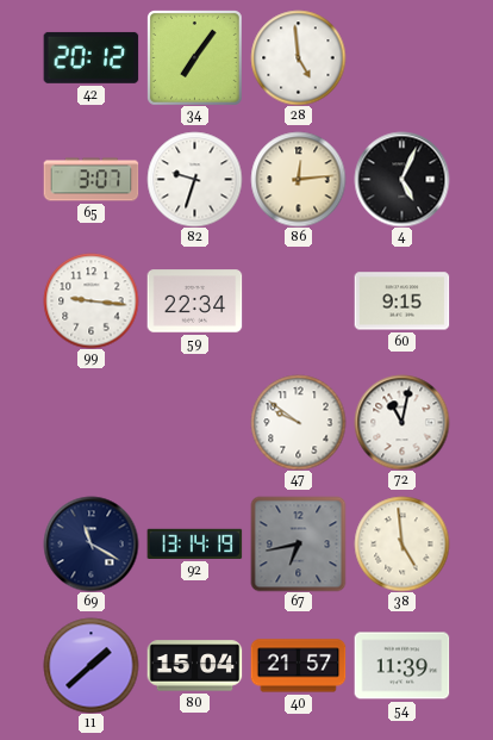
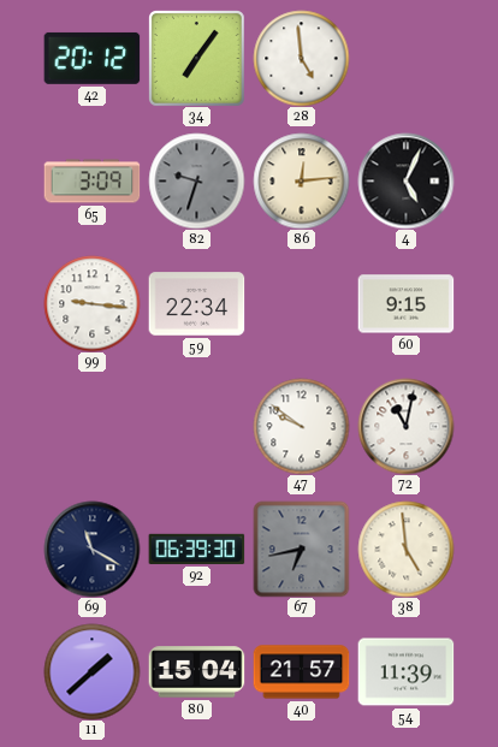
65: 3:07 -> 3:09 (91, 182)
82 dial: white -> grey (196, 180)
92: 13:14 -> 06:39 (196, 549)
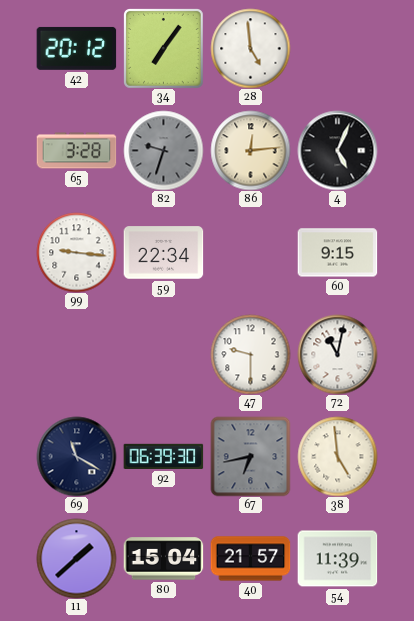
65: 3:09 -> 3:28 (76, 151)
47: 9:51 -> 9:30 (250, 354)
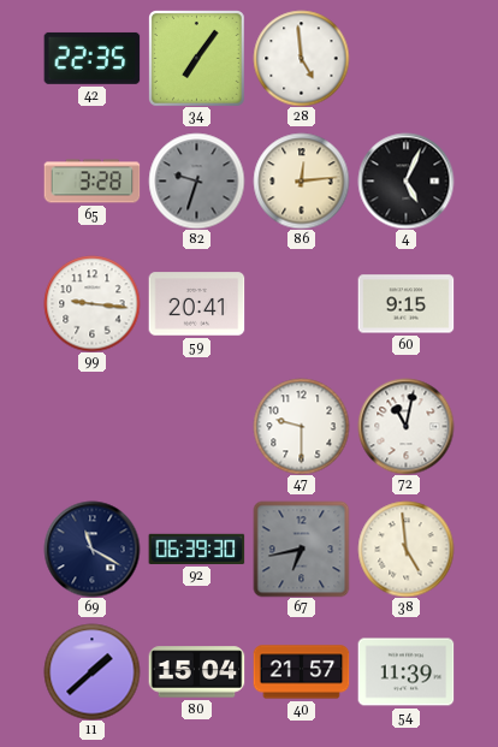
42: 20:12 -> 22:35 (91, 58)
59: 22:34 -> 20:41 (196, 304)
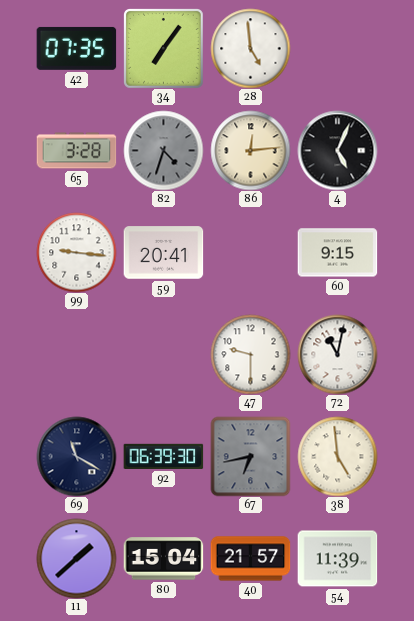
42: 22:35 -> 07:35 (76, 48)
82: 9:33 -> 4:33 (163, 150)
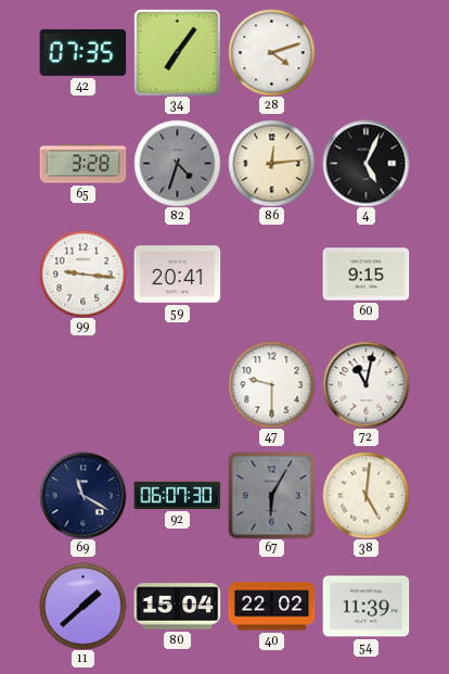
28: 4:59 -> 4:12 (271, 52)
92: 06:39 -> 06:07 (177, 495)
67: 6:43 -> 6:05 (271, 495)
38: 4:59 -> 5:01 (365, 495)
40: 21:57 -> 22:02 (271, 607)
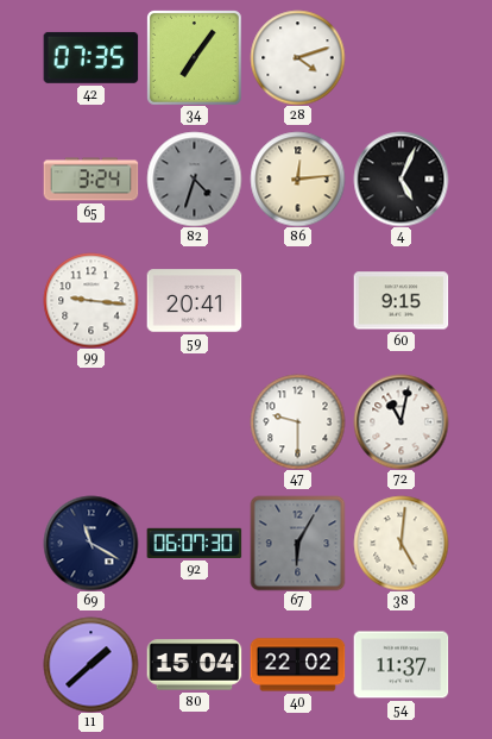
65: 3:28 -> 3:24 (90, 180)
54: 11:39 -> 11:37 (400, 665)
